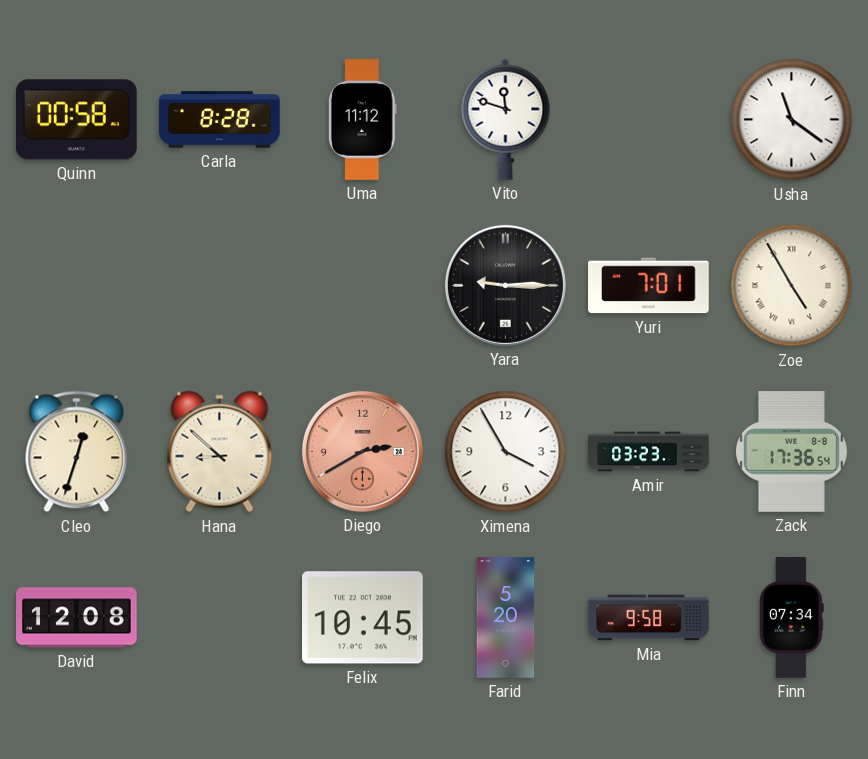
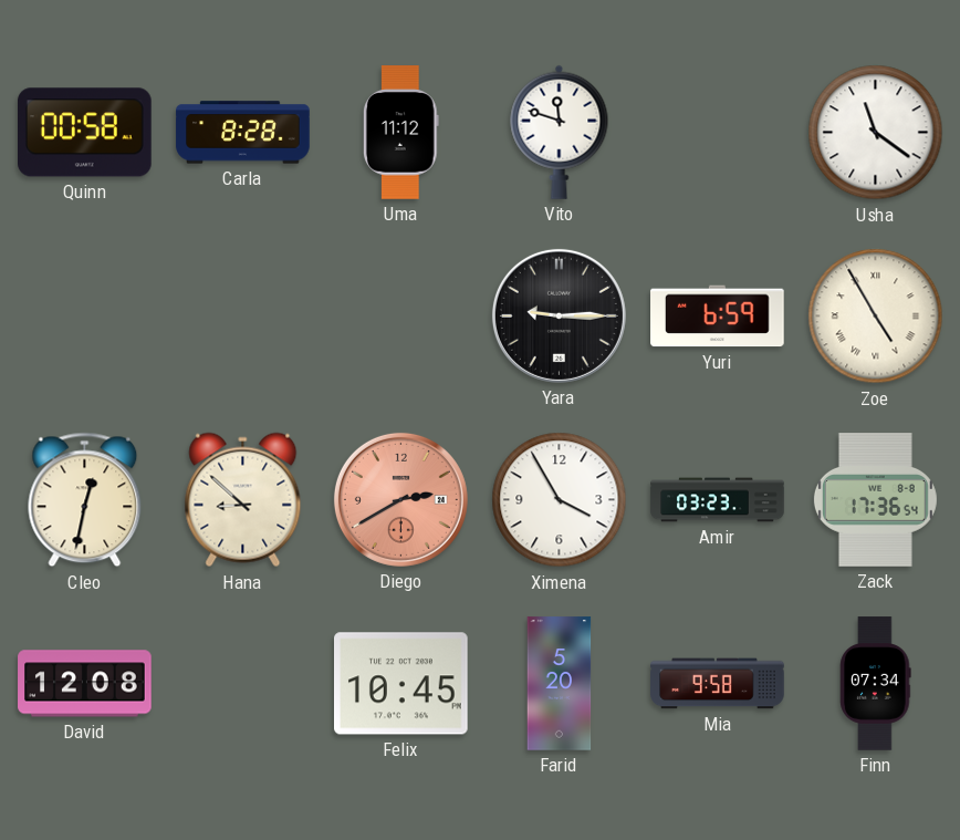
Yuri: 7:01 -> 6:59 (718, 317)
Cleo: 12:33 -> 12:32 (85, 500)
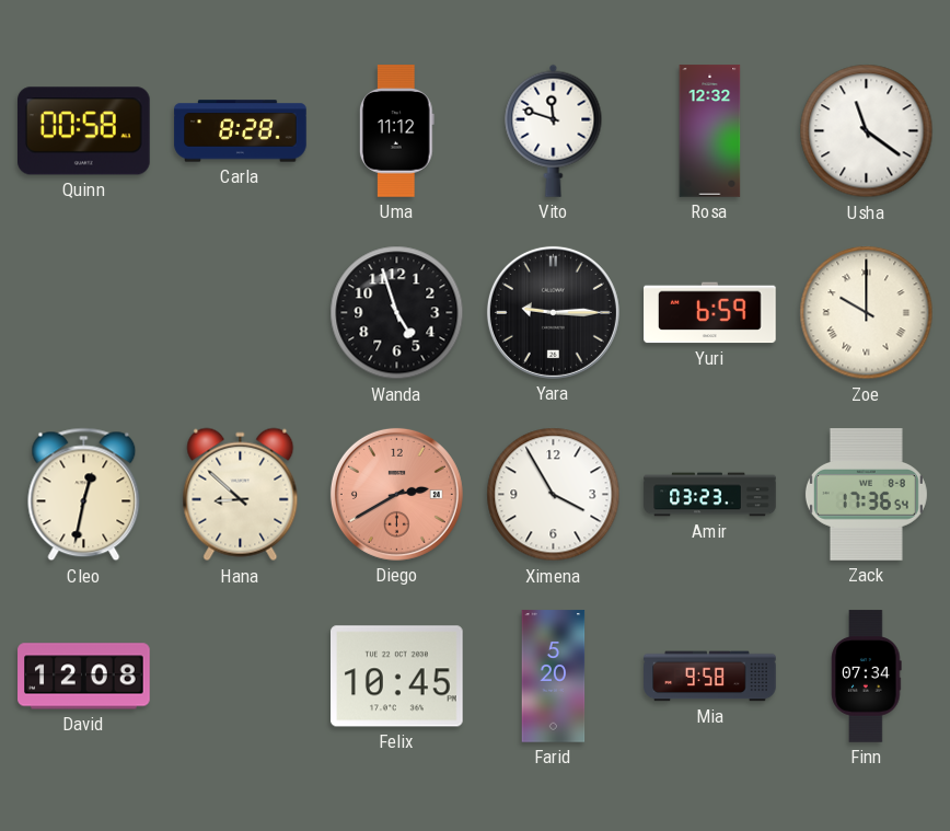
Rosa: none -> 12:32 (710, 131)
Wanda: none -> 4:57 (397, 313)
Zoe: 4:55 -> 10:00 (867, 313)
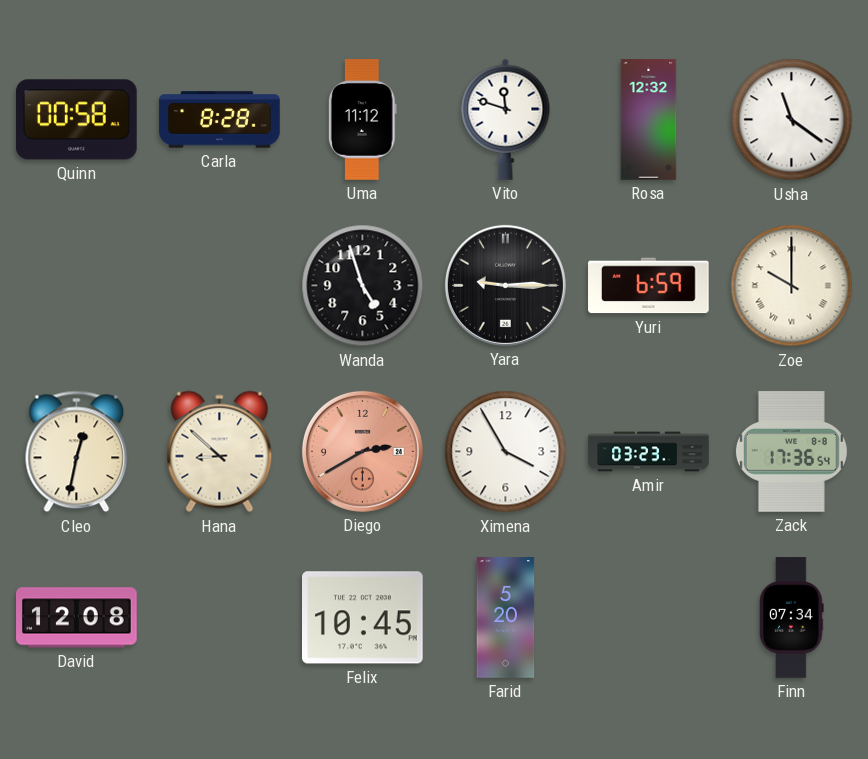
Mia: 9:58 -> none (710, 677)
